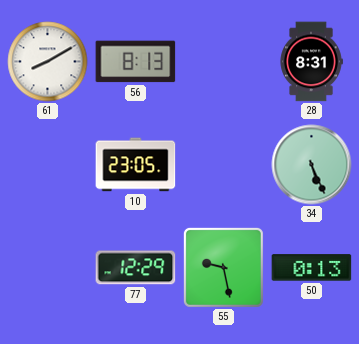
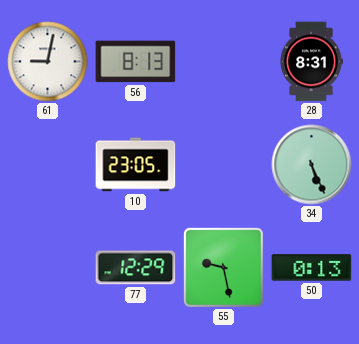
61: 8:10 -> 9:02 (48, 62)
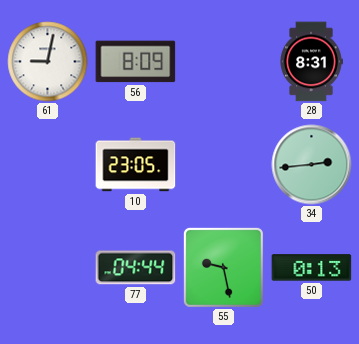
56: 8:13 -> 8:09 (136, 62)
34: 5:26 -> 2:44 (312, 165)
77: 12:29 -> 04:44 (136, 268)
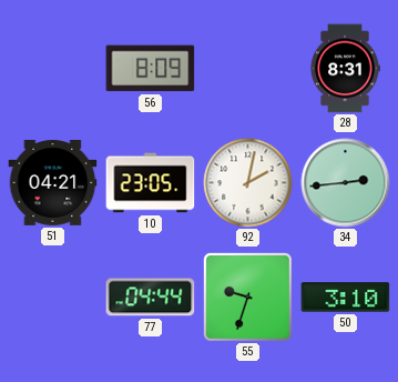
61: 9:02 -> none (48, 62)
51: none -> 04:21 (53, 183)
92: none -> 2:02 (248, 183)
55: 9:28 -> 9:33 (247, 296)
50: 0:13 -> 3:10 (346, 298)
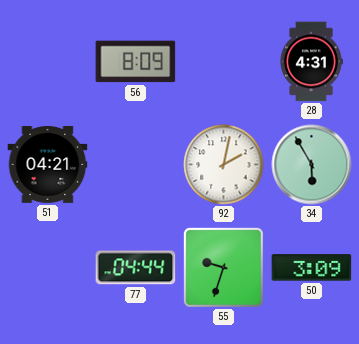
28: 8:31 -> 4:31 (311, 62)
10: 23:05 -> none (151, 183)
34: 2:44 -> 5:55 (312, 165)
50: 3:10 -> 3:09 (312, 268)
